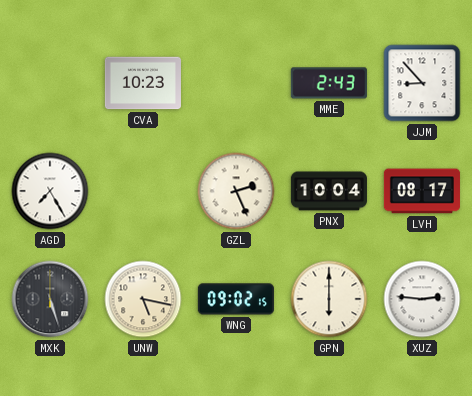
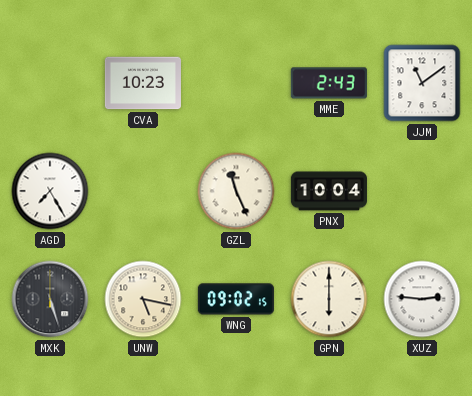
JJM: 8:53 -> 11:09 (422, 83)
GZL: 2:26 -> 11:26 (236, 191)
LVH: 08:17 -> none (422, 191)
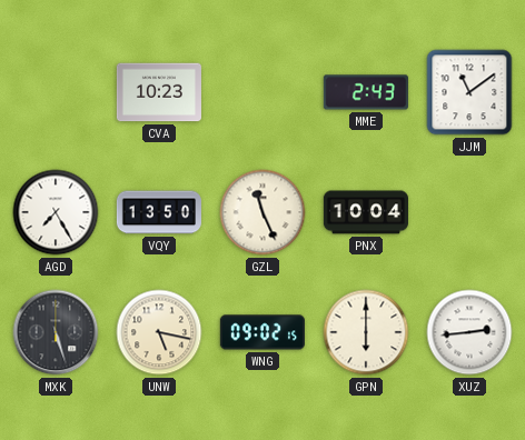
VQY: none -> 13:50 (159, 212)
XUZ: 2:46 -> 2:44 (469, 332)
